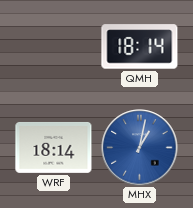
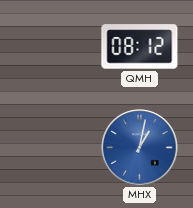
QMH: 18:14 -> 08:12 (140, 47)
WRF: 18:14 -> none (54, 147)
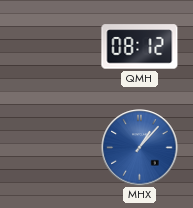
MHX: 1:02 -> 1:07 (140, 148)
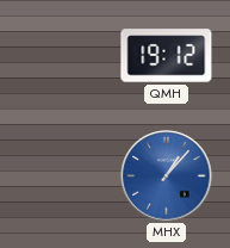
QMH: 08:12 -> 19:12 (167, 56)
